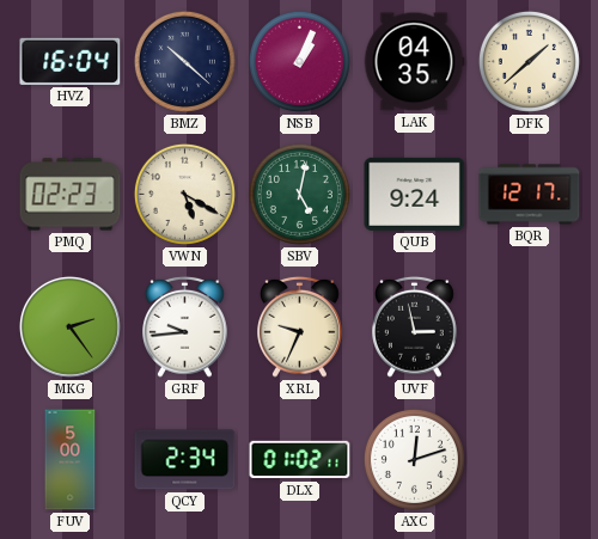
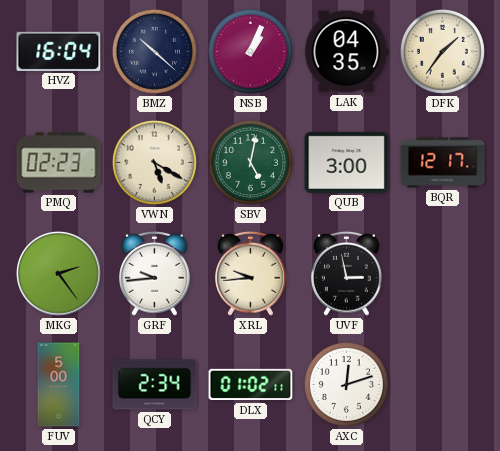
DFK: 1:38 -> 1:36 (442, 51)
QUB: 9:24 -> 3:00 (347, 162)
XRL: 9:34 -> 9:44 (251, 273)
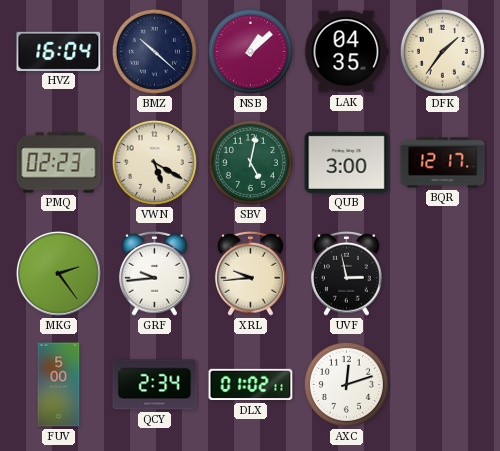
NSB: 1:04 -> 1:08 (250, 51)
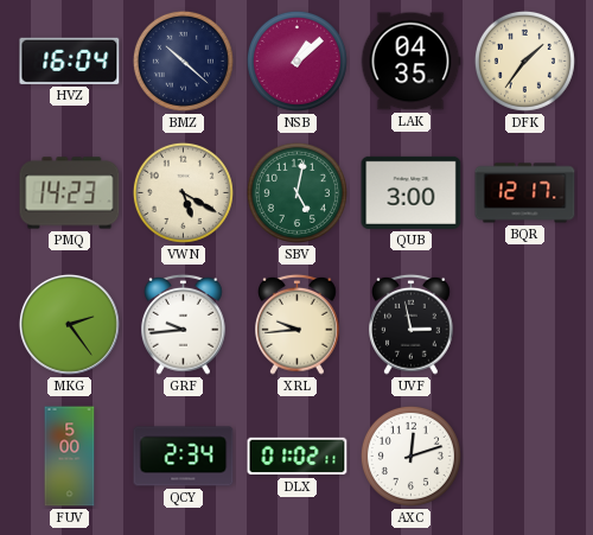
PMQ: 02:23 -> 14:23 (70, 193)
